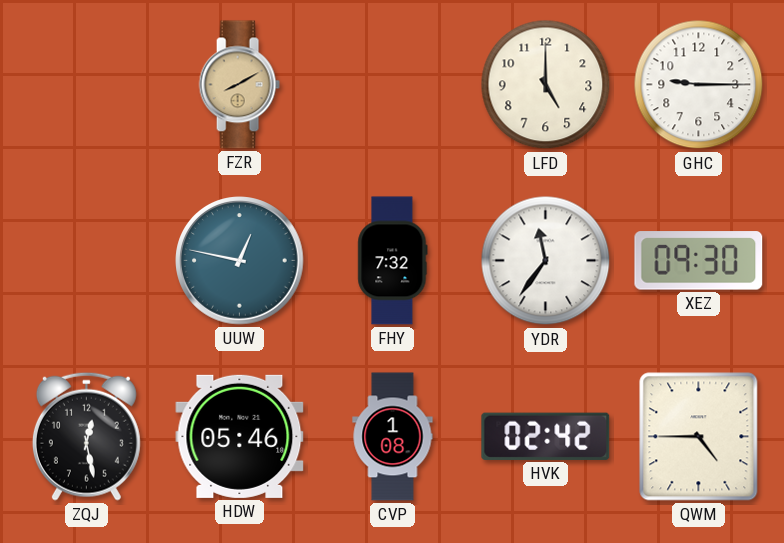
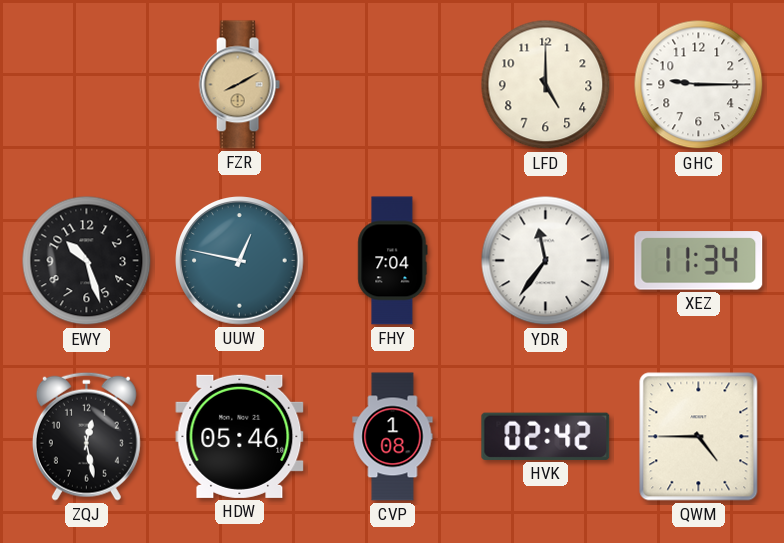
EWY: none -> 10:27 (87, 261)
FHY: 7:32 -> 7:04 (393, 261)
XEZ: 09:30 -> 11:34 (699, 261)
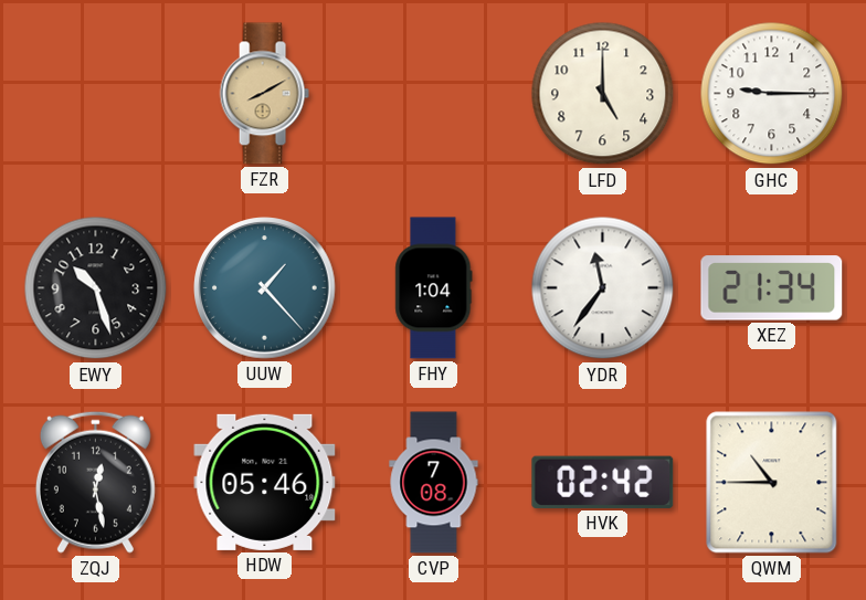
UUW: 12:47 -> 1:23 (265, 288)
FHY: 7:04 -> 1:04 (434, 288)
XEZ: 11:34 -> 21:34 (772, 288)
CVP: 1:08 -> 7:08 (434, 483)
QWM: 4:45 -> 10:45 (772, 483)
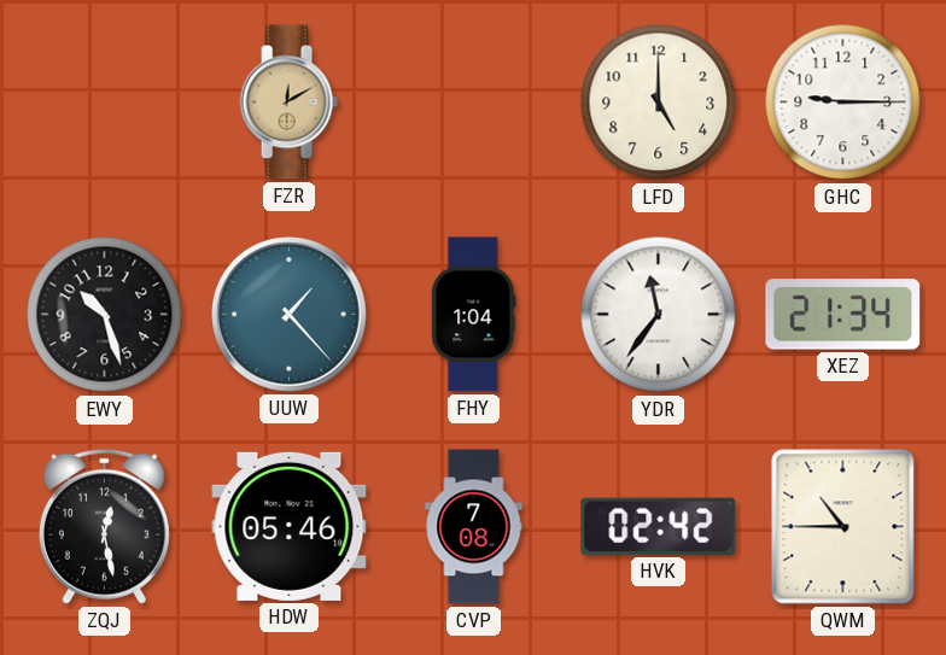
FZR: 8:10 -> 12:10 (288, 103)
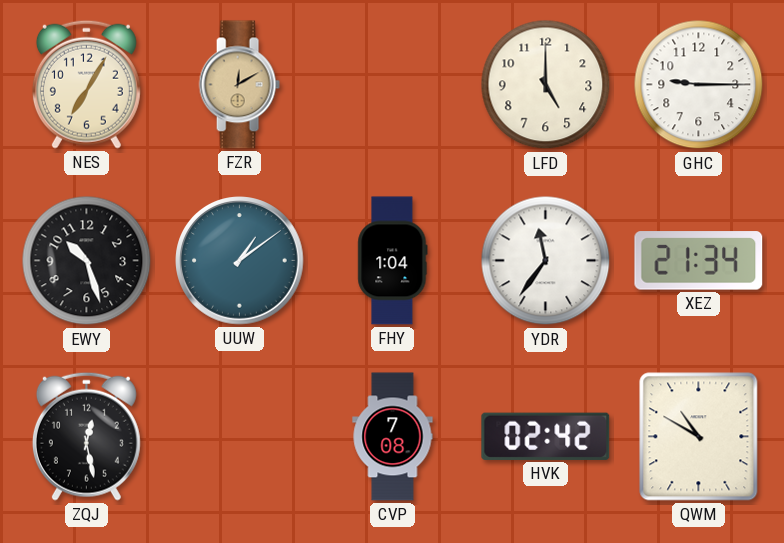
NES: none -> 7:05 (86, 84)
UUW: 1:23 -> 1:09 (240, 261)
HDW: 05:46 -> none (290, 526)
QWM: 10:45 -> 10:50 (699, 437)
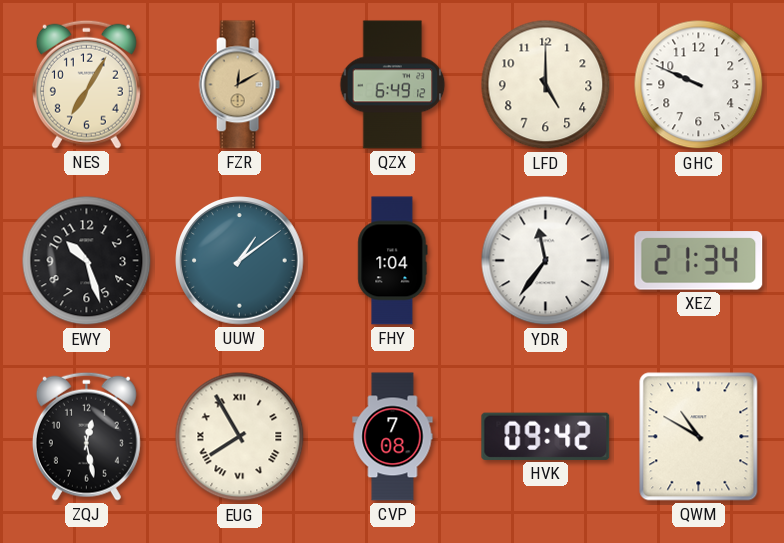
QZX: none -> 6:49 (393, 85)
GHC: 9:15 -> 9:49 (699, 85)
EUG: none -> 7:55 (240, 437)
HVK: 02:42 -> 09:42 (546, 436)
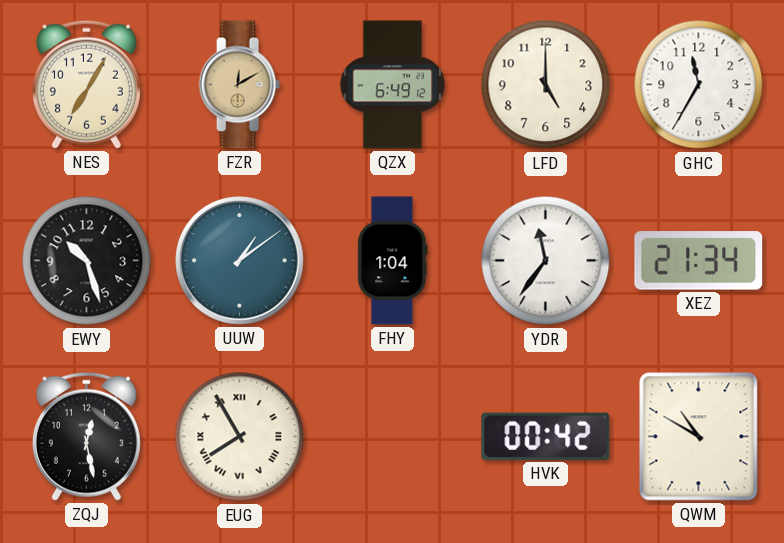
GHC: 9:49 -> 11:35 (699, 85)
CVP: 7:08 -> none (393, 437)
HVK: 09:42 -> 00:42 (546, 436)
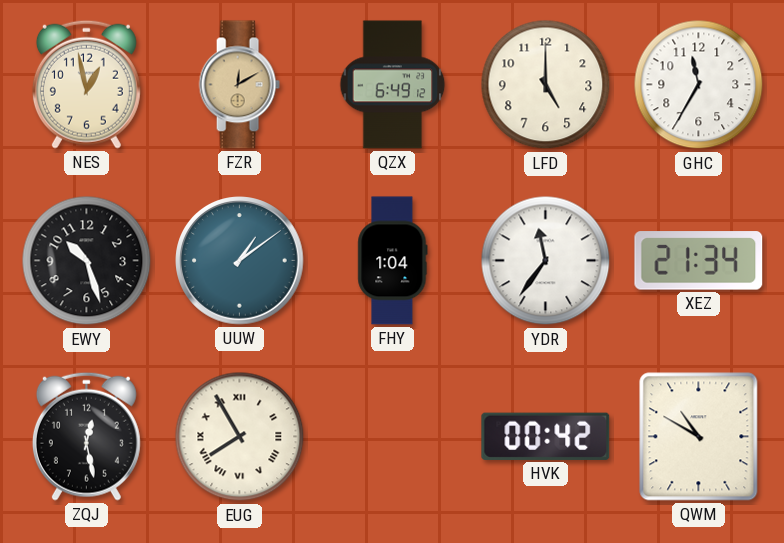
NES: 7:05 -> 12:58 (86, 84)
